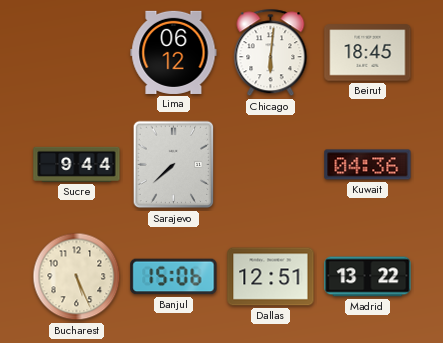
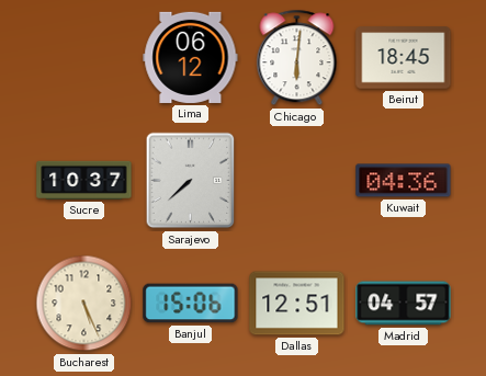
Sucre: 9:44 -> 10:37 (84, 180)
Madrid: 13:22 -> 04:57 (404, 304)
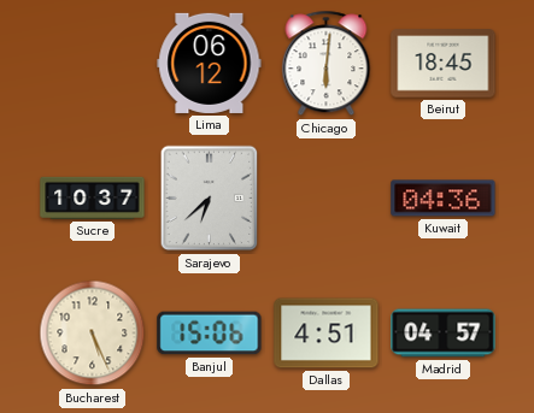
Sarajevo: 7:38 -> 6:38 (210, 199)
Dallas: 12:51 -> 4:51 (327, 334)
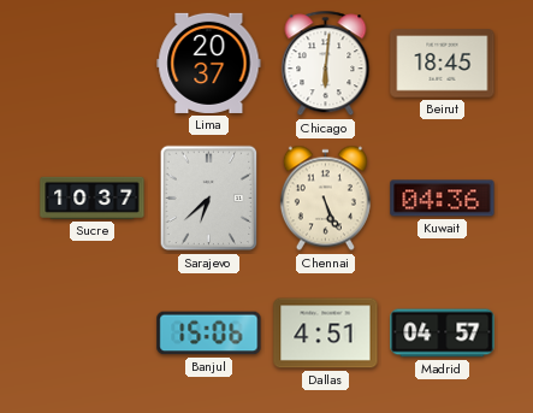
Lima: 06:12 -> 20:37 (209, 63)
Chennai: none -> 5:26 (325, 199)
Bucharest: 5:26 -> none (93, 334)
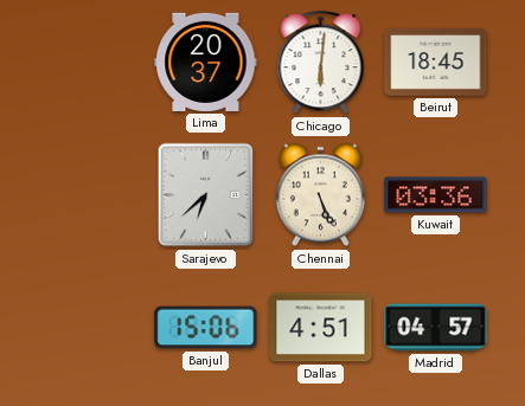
Sucre: 10:37 -> none (93, 197)
Kuwait: 04:36 -> 03:36 (436, 195)
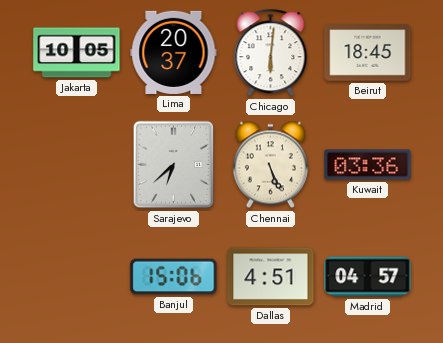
Jakarta: none -> 10:05 (77, 53)
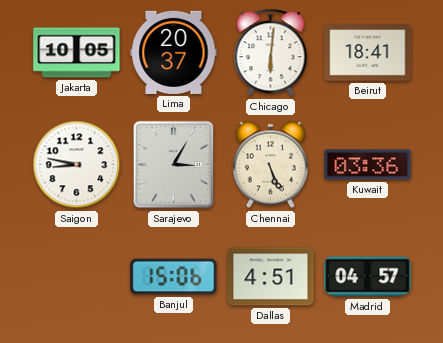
Beirut: 18:45 -> 18:41 (368, 53)
Saigon: none -> 8:47 (77, 165)
Sarajevo: 6:38 -> 3:05 (174, 165)
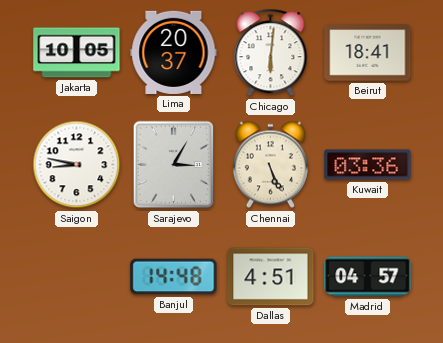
Banjul: 15:06 -> 14:48 (174, 277)
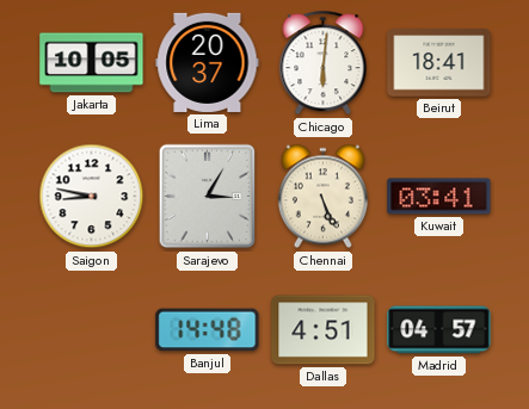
Kuwait: 03:36 -> 03:41 (439, 197)
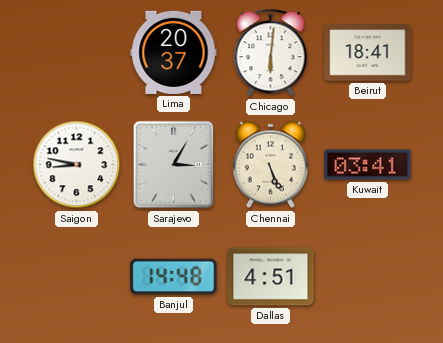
Jakarta: 10:05 -> none (92, 63)
Madrid: 04:57 -> none (439, 330)
